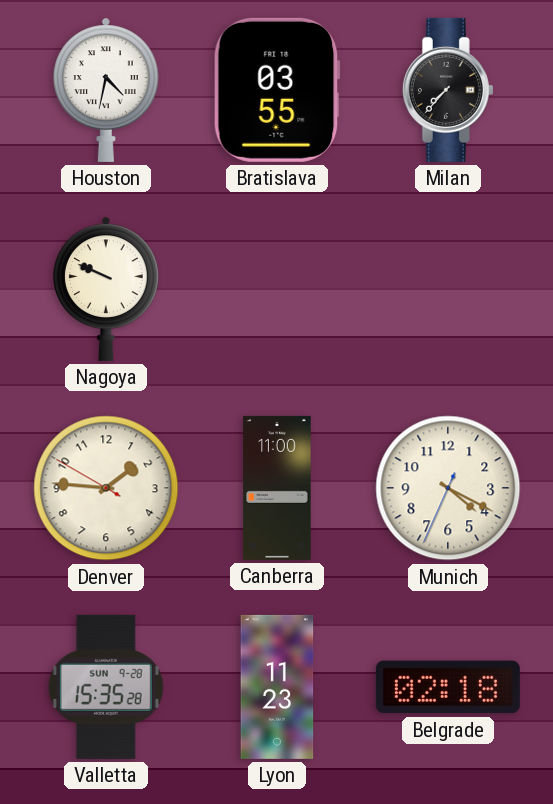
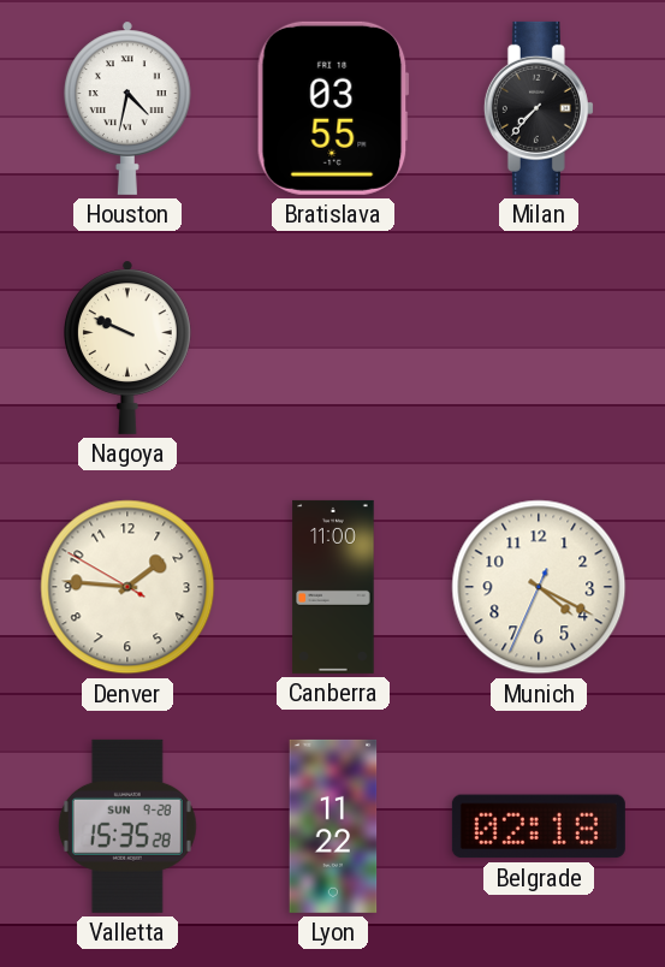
Lyon: 11:23 -> 11:22 (333, 826)
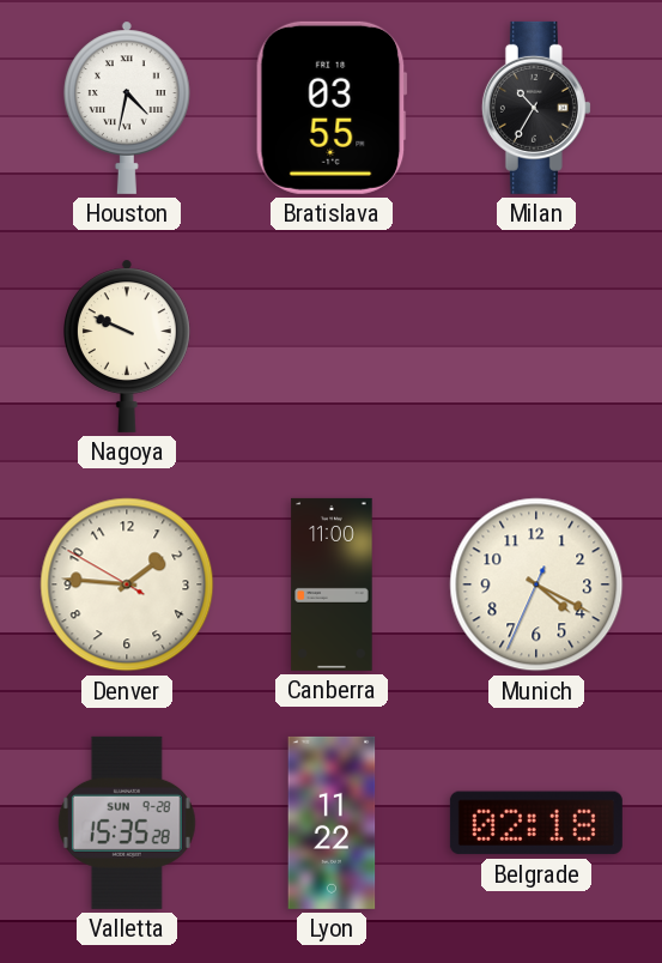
Milan: 7:37 -> 10:35 (536, 108)
